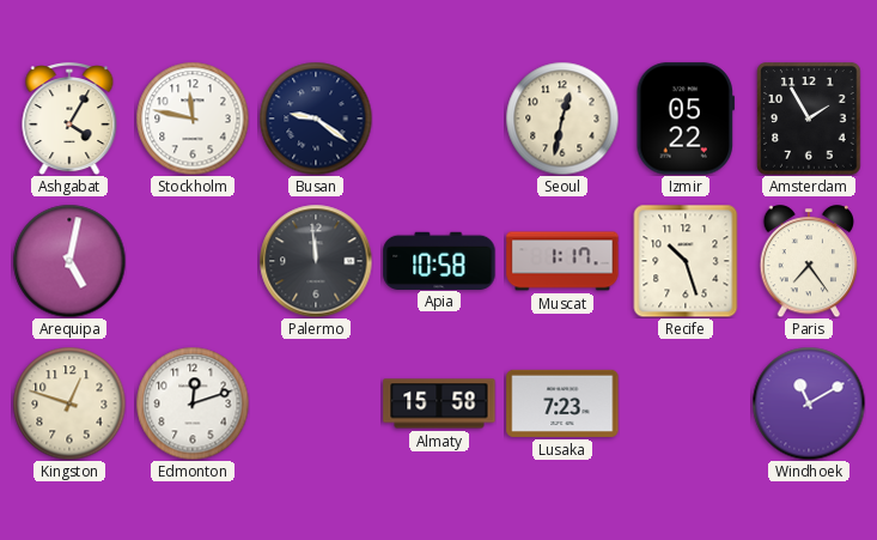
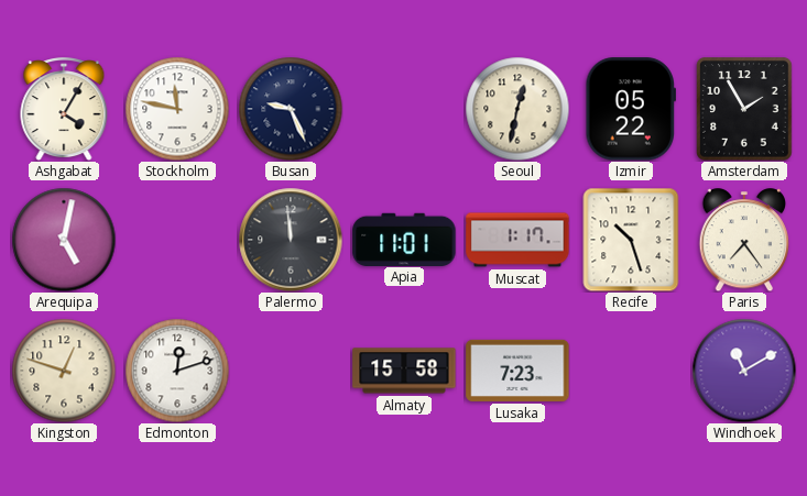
Busan: 9:21 -> 9:26 (291, 109)
Apia: 10:58 -> 11:01 (404, 239)
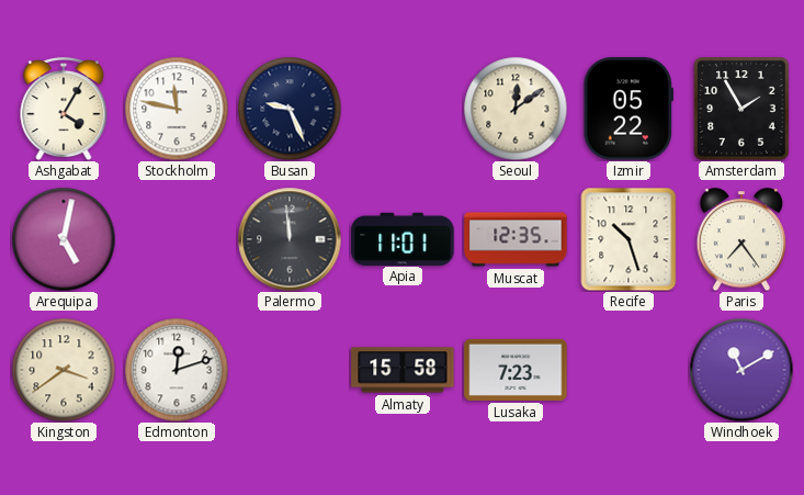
Seoul: 12:32 -> 12:09 (516, 109)
Muscat: 1:17 -> 12:35 (516, 239)
Kingston: 12:48 -> 3:39 (64, 370)
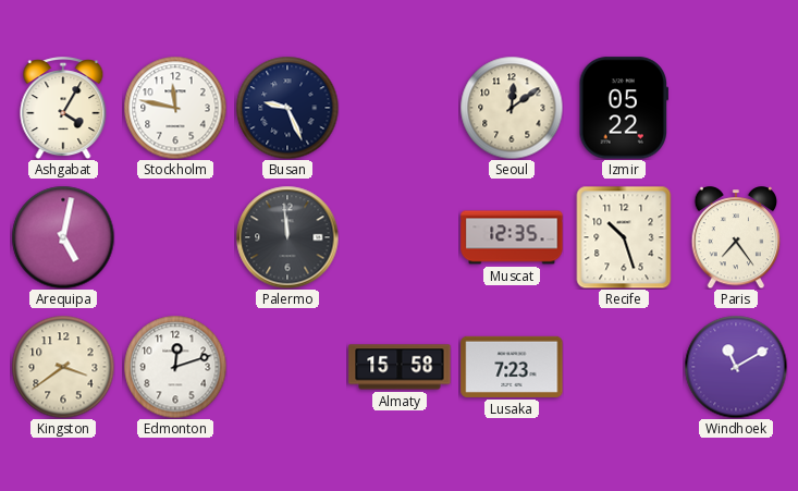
Amsterdam: 1:55 -> none (741, 109)
Apia: 11:01 -> none (403, 238)
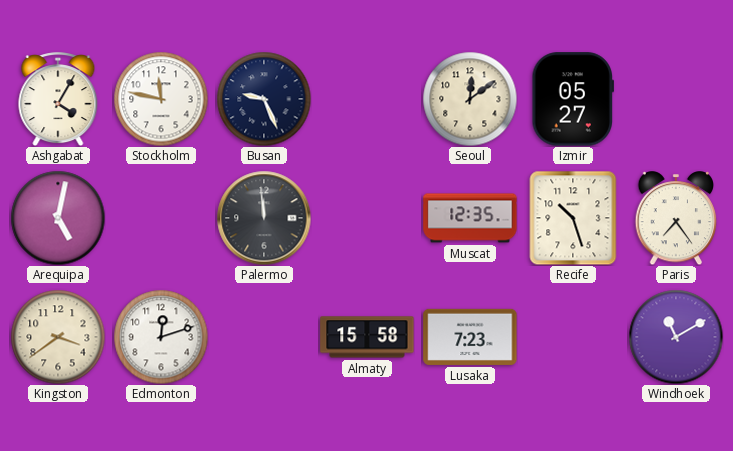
Izmir: 05:22 -> 05:27 (573, 99)
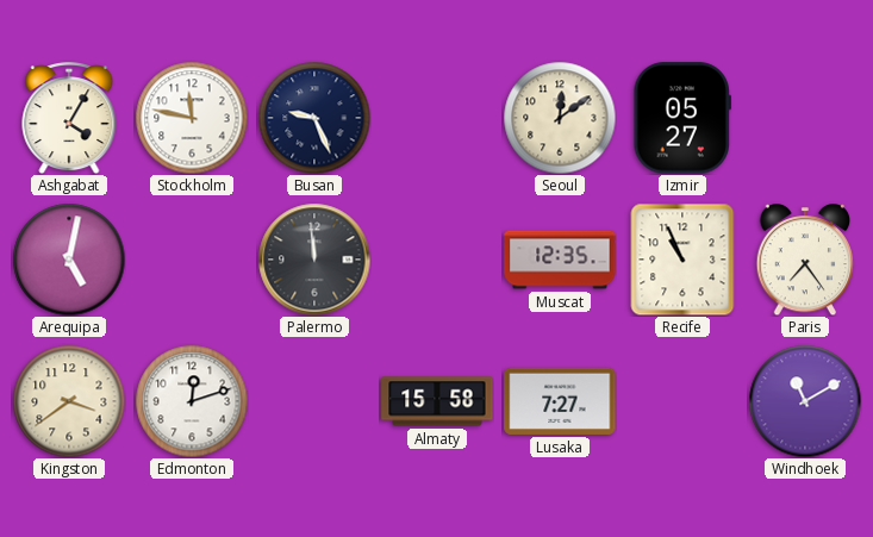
Recife: 10:27 -> 10:56 (682, 260)
Lusaka: 7:23 -> 7:27 (560, 401)
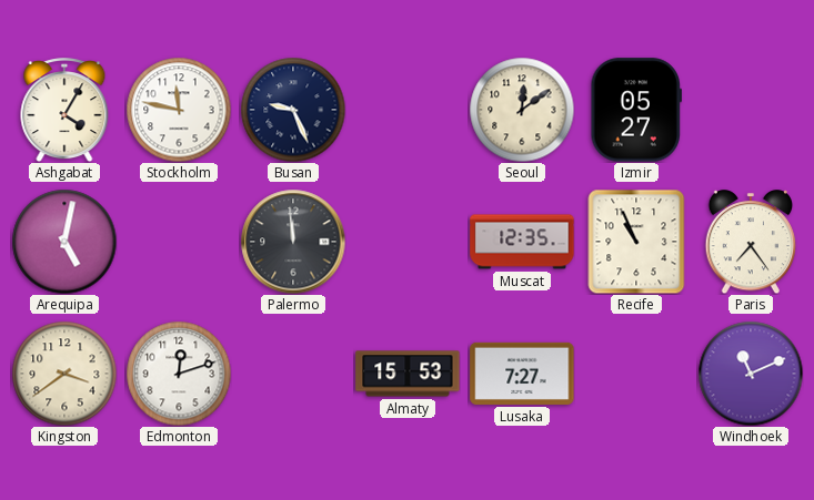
Almaty: 15:58 -> 15:53 (408, 374)
Windhoek: 11:10 -> 11:11 (751, 374)
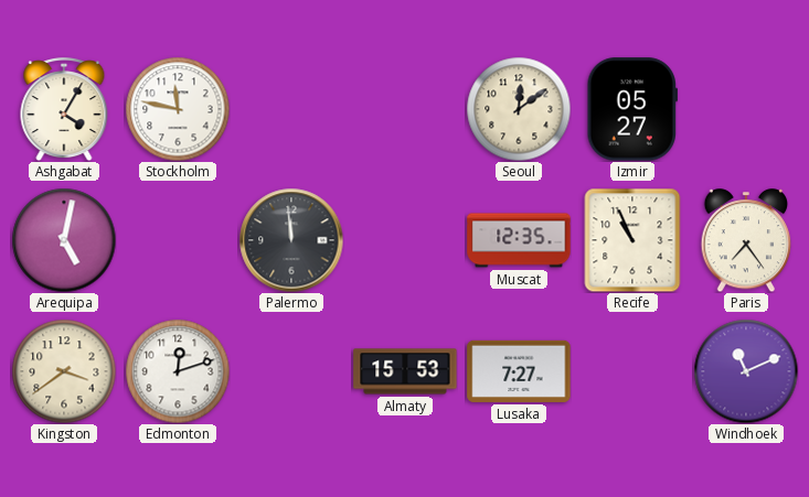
Busan: 9:26 -> none (293, 110)
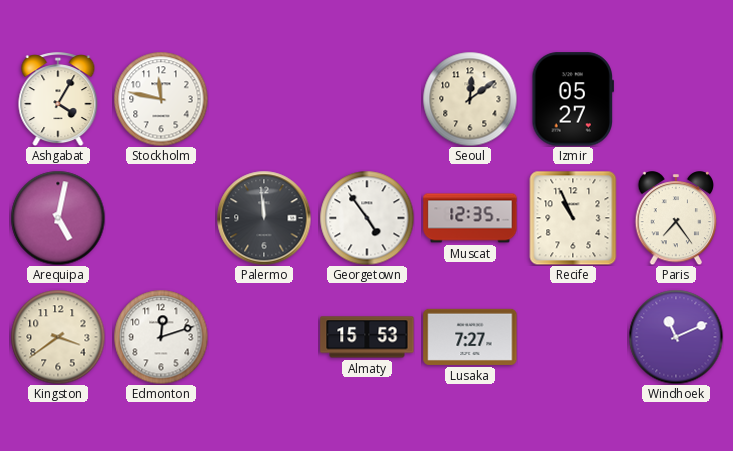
Georgetown: none -> 4:54 (367, 218)
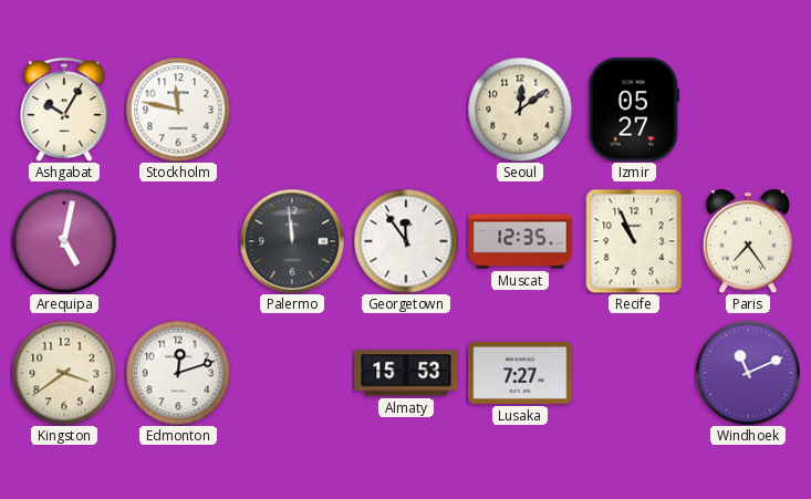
Ashgabat: 4:05 -> 10:05 (64, 110)
Georgetown: 4:54 -> 11:54 (406, 241)
